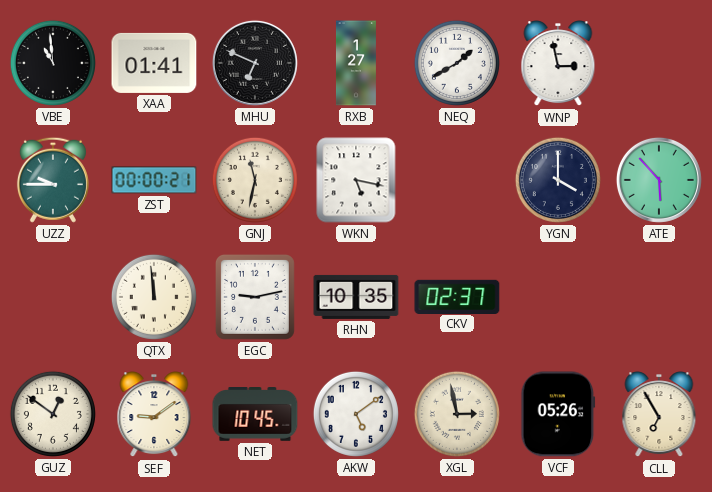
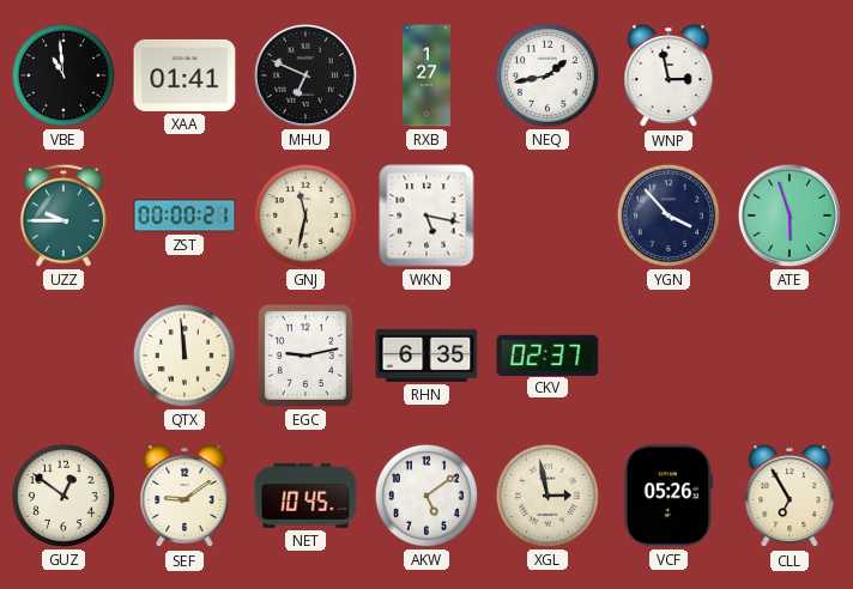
NEQ: 1:40 -> 1:43 (548, 75)
YGN: 4:00 -> 3:53 (669, 215)
ATE: 5:53 -> 5:57 (790, 215)
RHN: 10:35 -> 6:35 (426, 356)
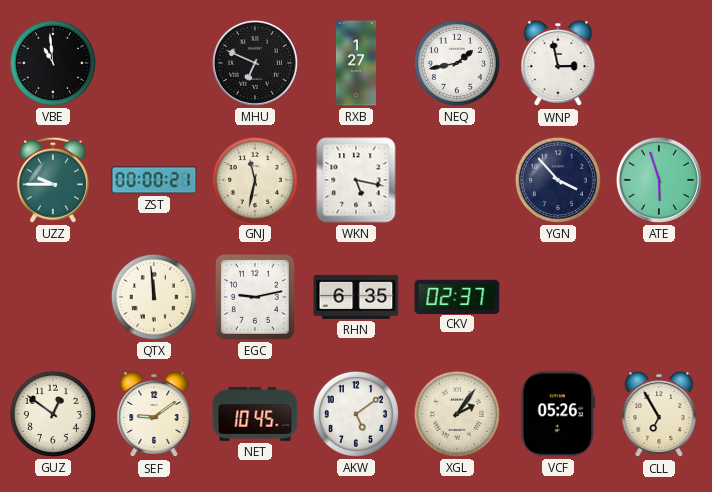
XAA: 01:41 -> none (184, 75)
XGL: 2:58 -> 2:06 (457, 414)
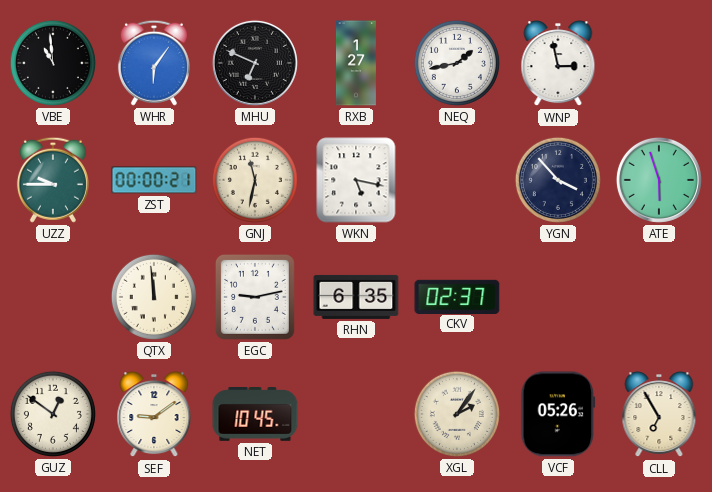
WHR: none -> 6:06 (154, 63)
AKW: 5:09 -> none (356, 414)
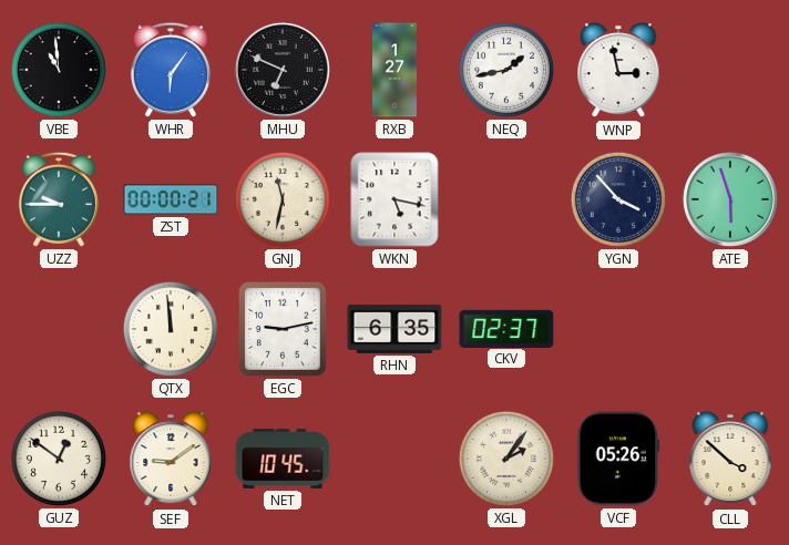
CLL: 6:55 -> 3:52 (730, 460)
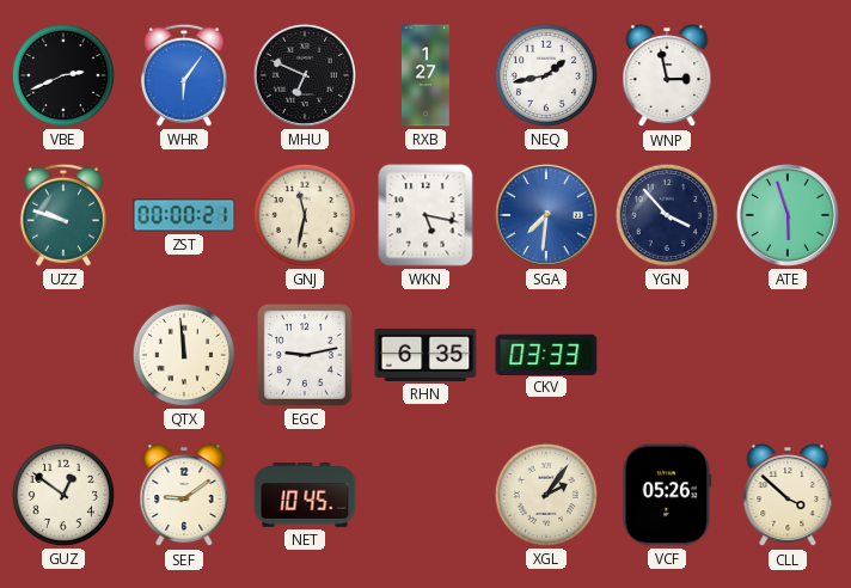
VBE: 10:59 -> 2:41 (63, 75)
UZZ: 9:45 -> 9:48 (63, 215)
SGA: none -> 7:31 (546, 215)
CKV: 02:37 -> 03:33 (546, 354)
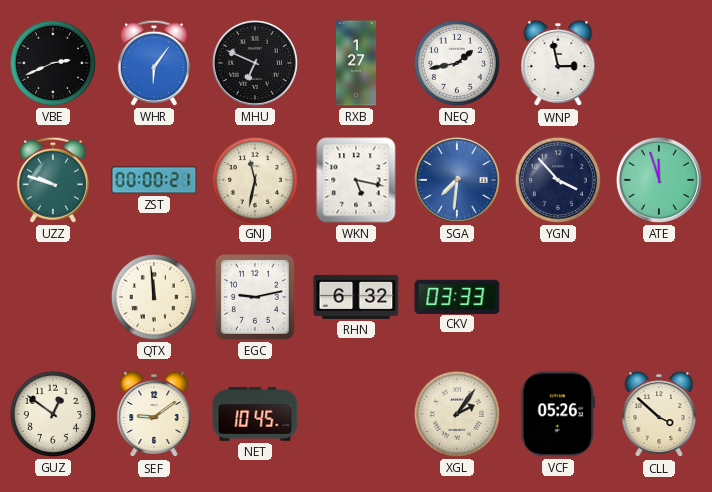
ATE: 5:57 -> 11:57 (659, 180)
RHN: 6:35 -> 6:32 (356, 297)
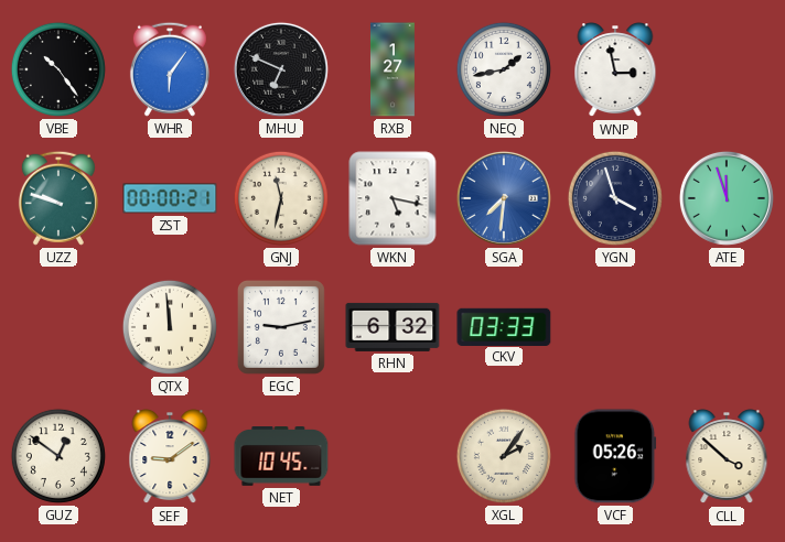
VBE: 2:41 -> 10:24 (58, 69)
YGN: 3:53 -> 3:57 (615, 198)
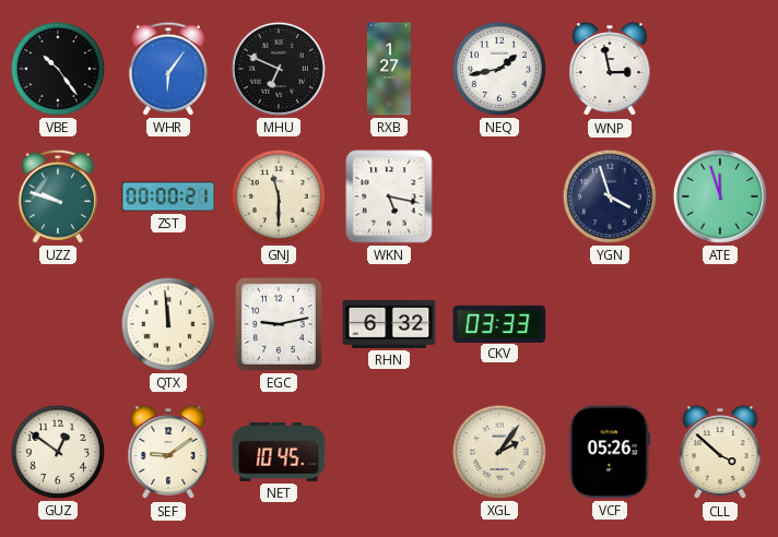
GNJ: 11:32 -> 11:30 (279, 196)
SGA: 7:31 -> none (504, 198)
